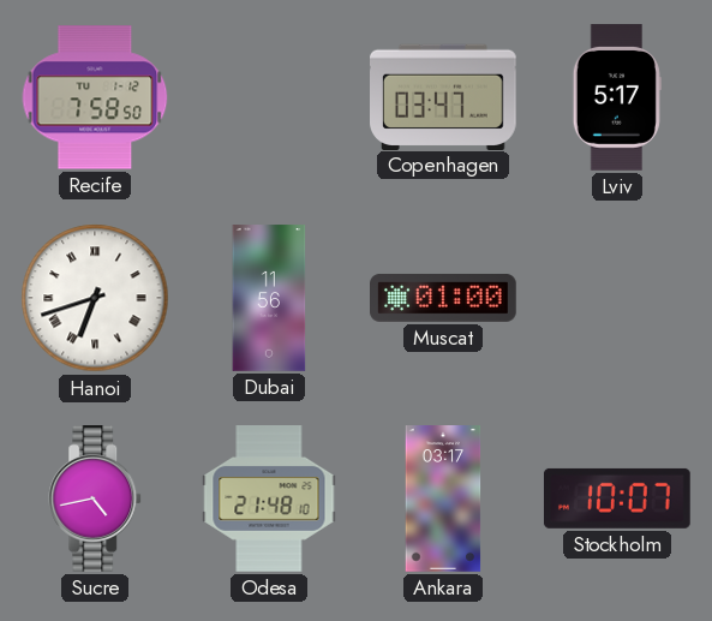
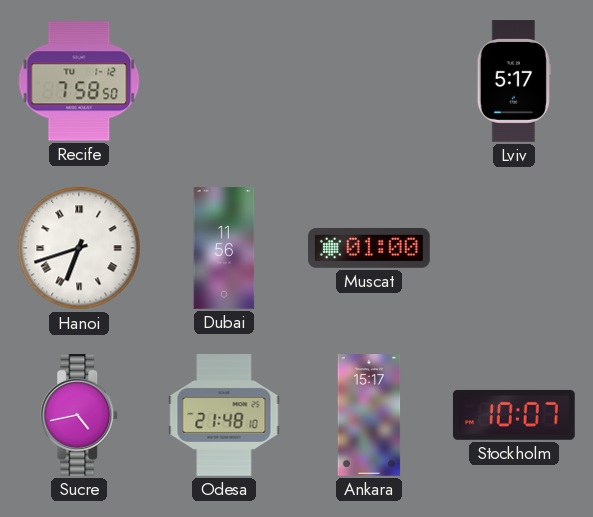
Copenhagen: 03:47 -> none (444, 96)
Ankara: 03:17 -> 15:17 (369, 415)
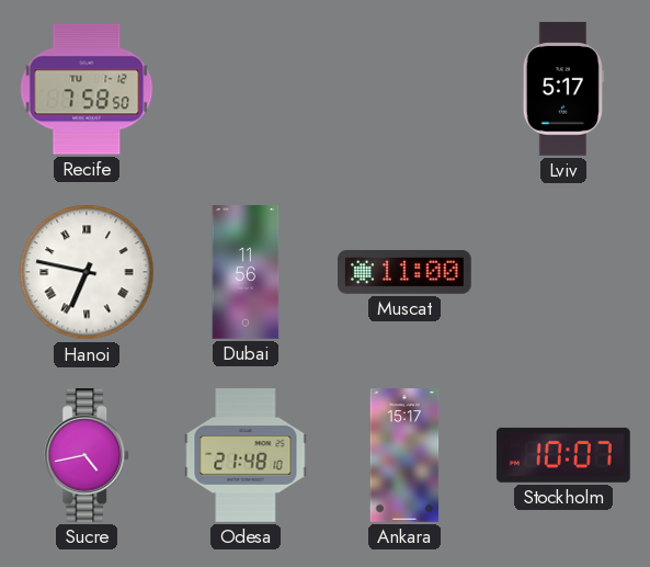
Hanoi: 6:42 -> 6:47 (87, 272)
Muscat: 01:00 -> 11:00 (404, 272)
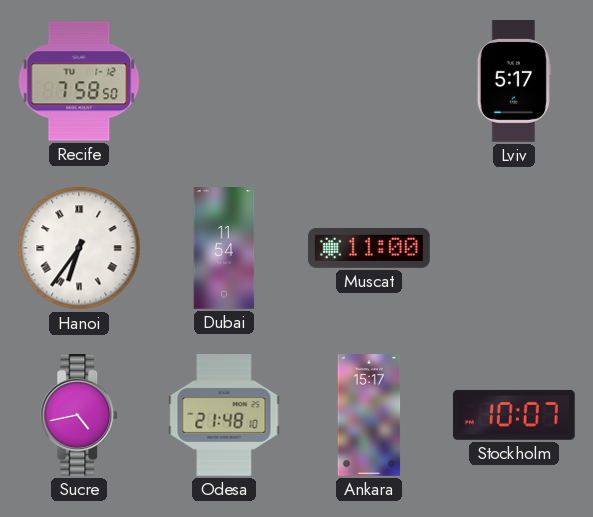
Hanoi: 6:47 -> 6:36 (79, 248)
Dubai: 11:56 -> 11:54 (224, 248)
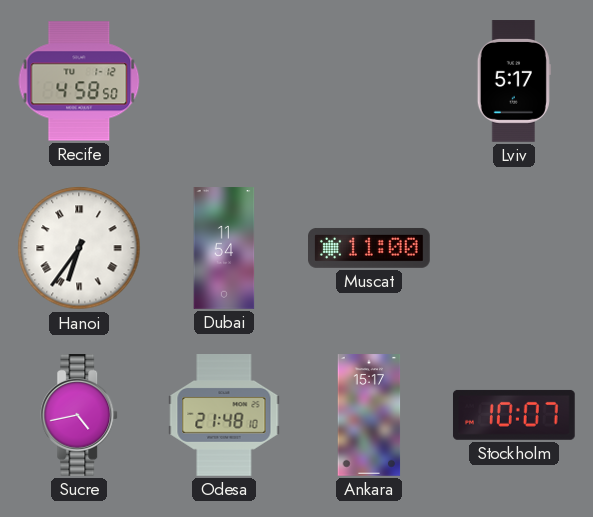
Recife: 7:58 -> 4:58 (79, 81)
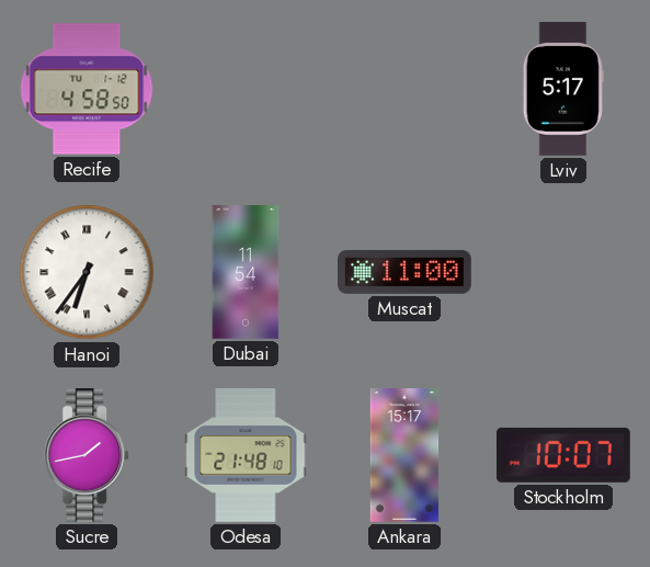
Sucre: 4:43 -> 1:43 (88, 456)
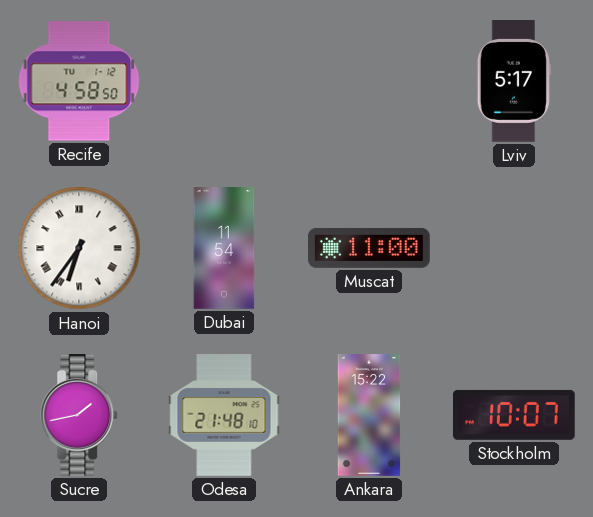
Ankara: 15:17 -> 15:22 (369, 415)
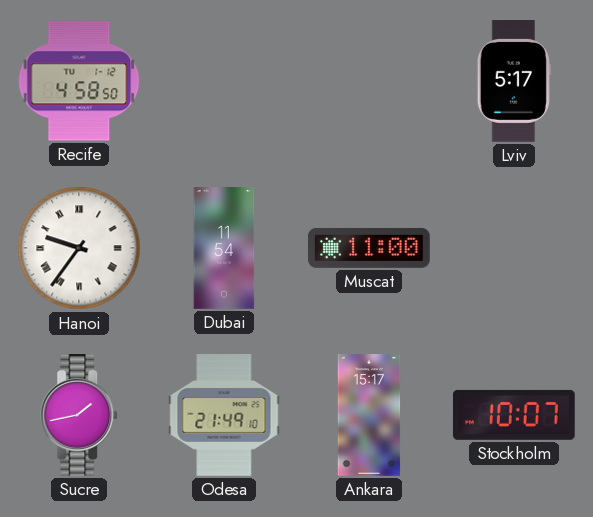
Hanoi: 6:36 -> 9:36 (79, 248)
Odesa: 21:48 -> 21:49 (224, 415)
Ankara: 15:22 -> 15:17 (369, 415)
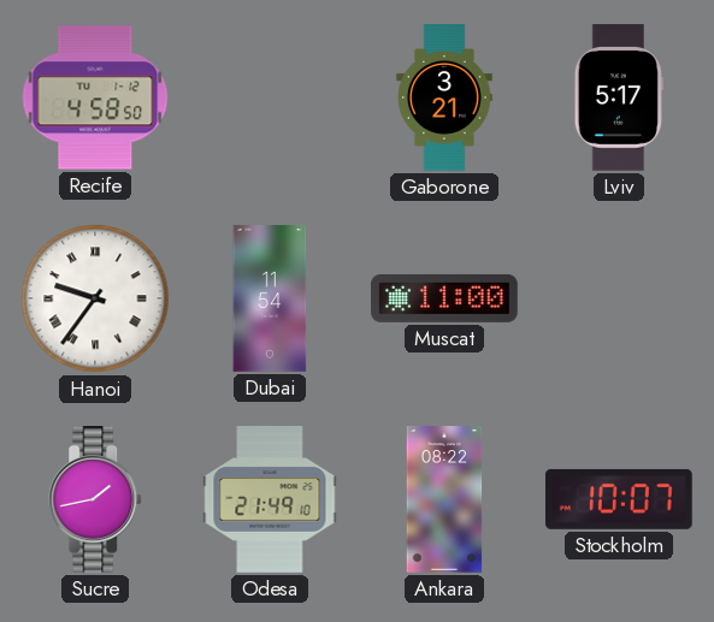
Gaborone: none -> 3:21 (445, 97)
Ankara: 15:17 -> 08:22 (444, 499)
